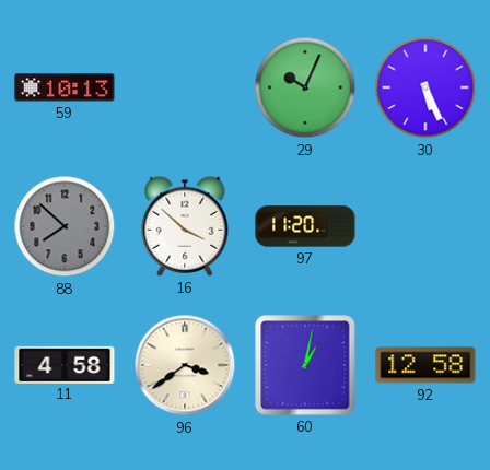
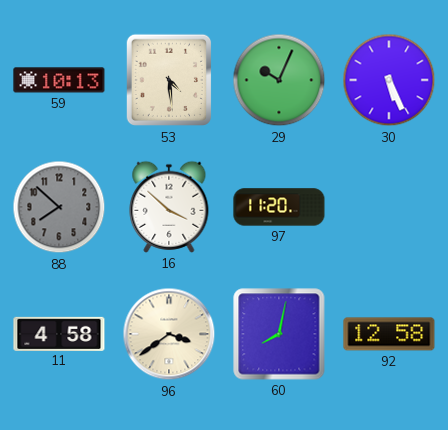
53: none -> 4:29 (168, 80)
60: 1:02 -> 8:02 (279, 334)
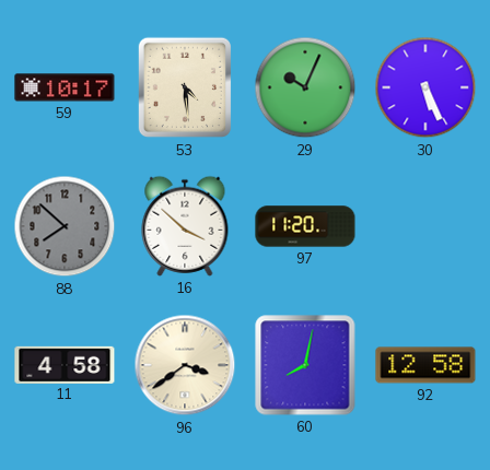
59: 10:13 -> 10:17 (65, 87)
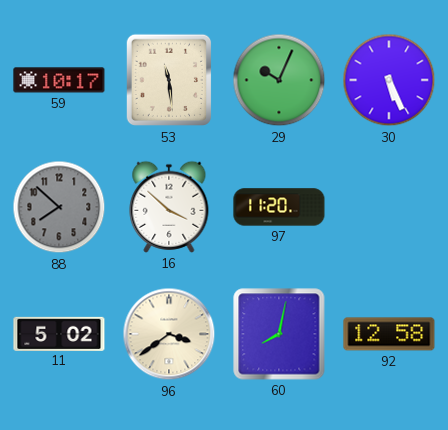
53: 4:29 -> 11:29 (168, 80)
11: 4:58 -> 5:02 (59, 333)
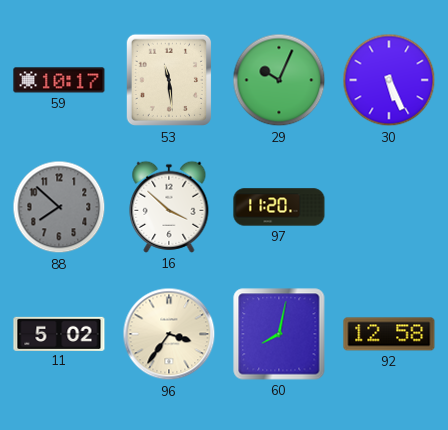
96: 3:39 -> 3:36 (169, 334)
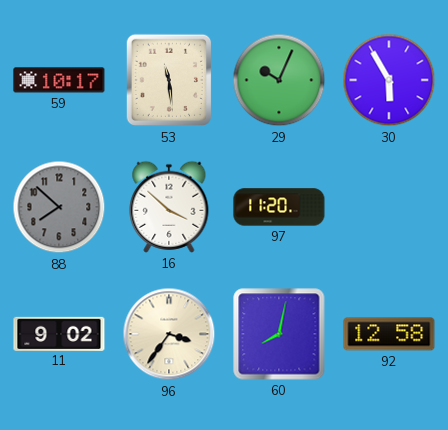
30: 5:26 -> 5:55 (389, 80)
11: 5:02 -> 9:02 (59, 333)
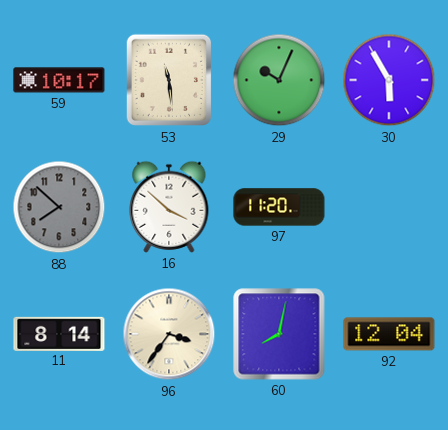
11: 9:02 -> 8:14 (59, 333)
92: 12:58 -> 12:04 (389, 334)
